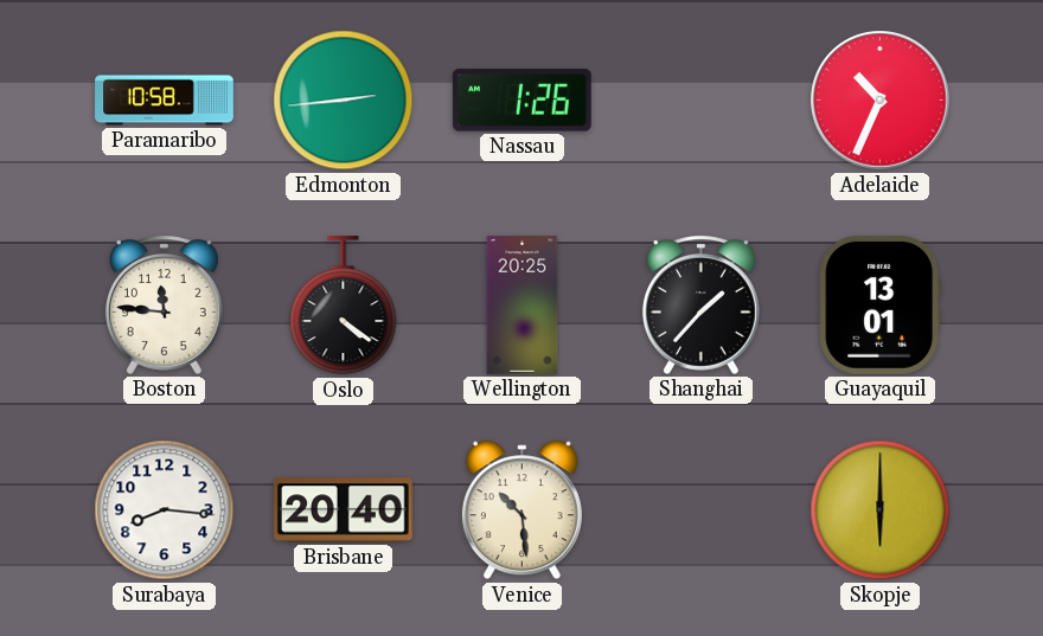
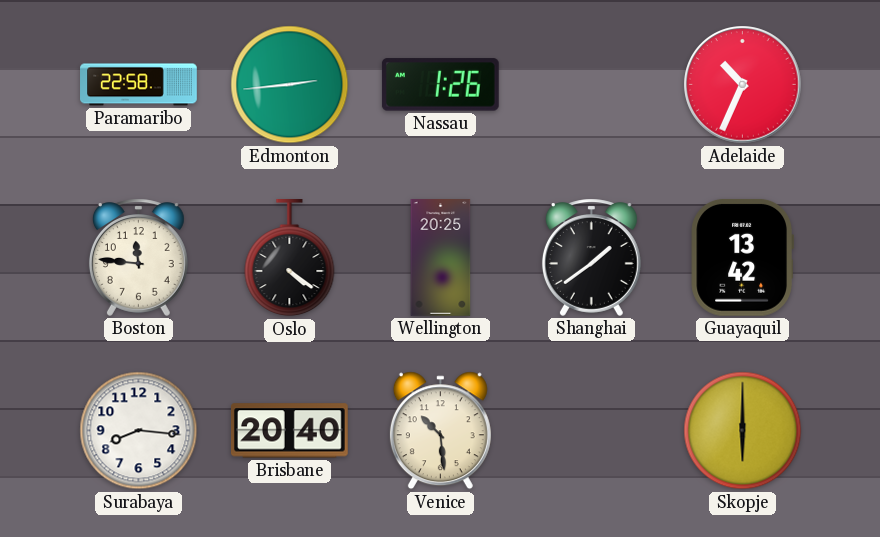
Paramaribo: 10:58 -> 22:58 (139, 85)
Shanghai: 1:37 -> 1:39 (591, 257)
Guayaquil: 13:01 -> 13:42 (742, 257)
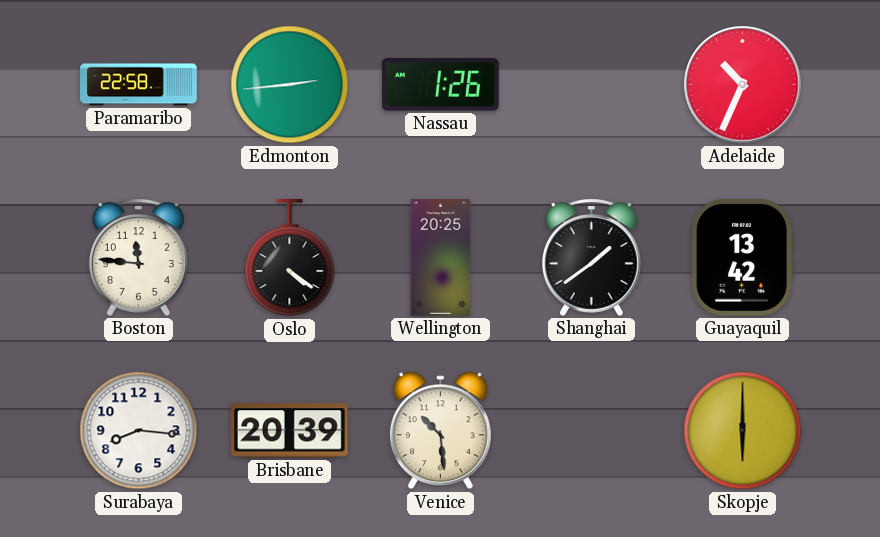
Brisbane: 20:40 -> 20:39 (290, 431)
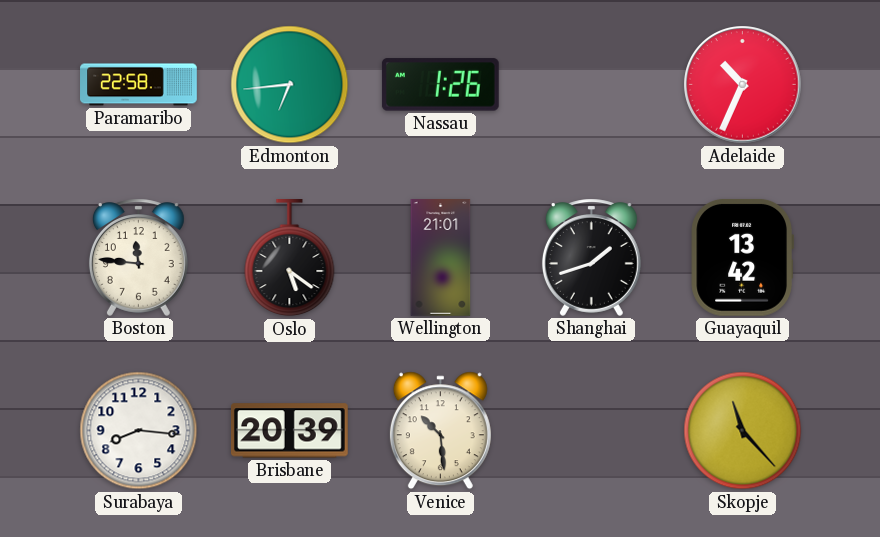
Edmonton: 2:44 -> 6:44 (290, 85)
Oslo: 4:21 -> 5:21 (290, 259)
Wellington: 20:25 -> 21:01 (441, 258)
Shanghai: 1:39 -> 1:42 (591, 257)
Skopje: 6:00 -> 11:23 (743, 431)
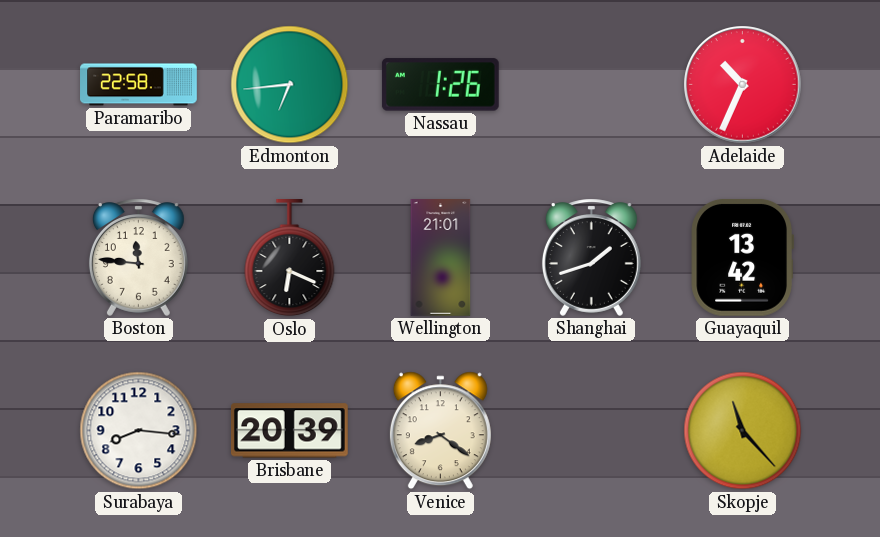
Oslo: 5:21 -> 6:19 (290, 259)
Venice: 10:29 -> 8:21 (440, 431)
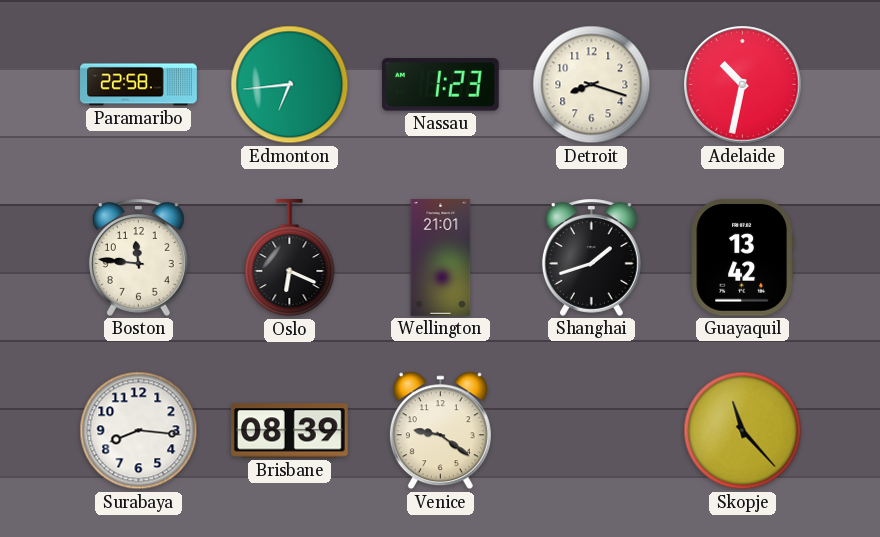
Nassau: 1:26 -> 1:23 (440, 85)
Detroit: none -> 8:18 (592, 85)
Adelaide: 10:34 -> 10:32 (743, 85)
Brisbane: 20:39 -> 08:39 (290, 431)
Venice: 8:21 -> 9:21 (440, 431)
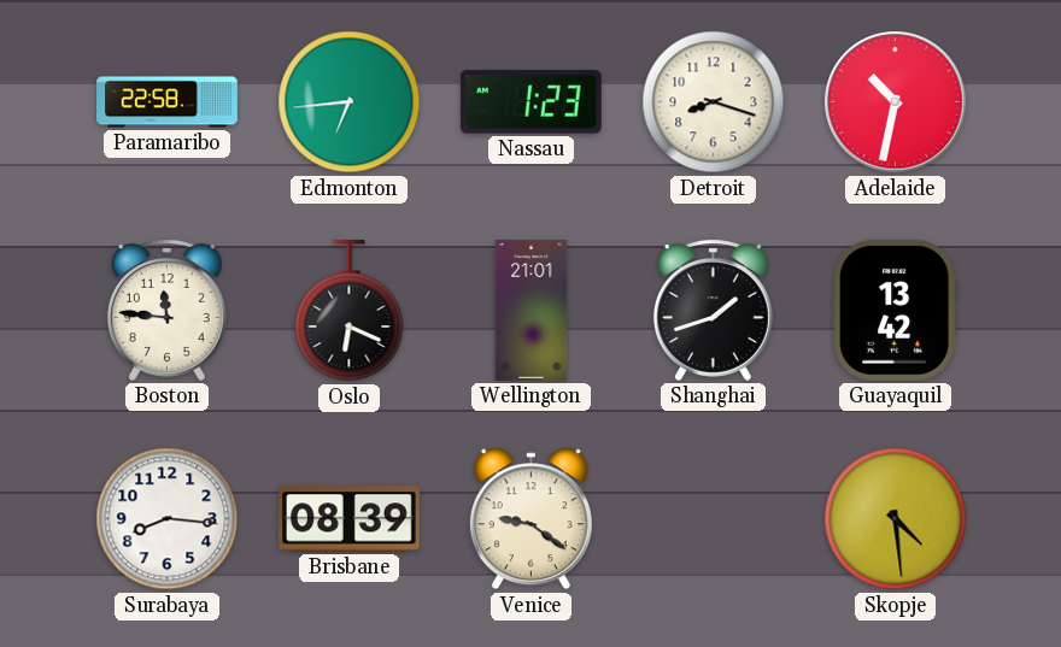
Skopje: 11:23 -> 4:29 (896, 519)
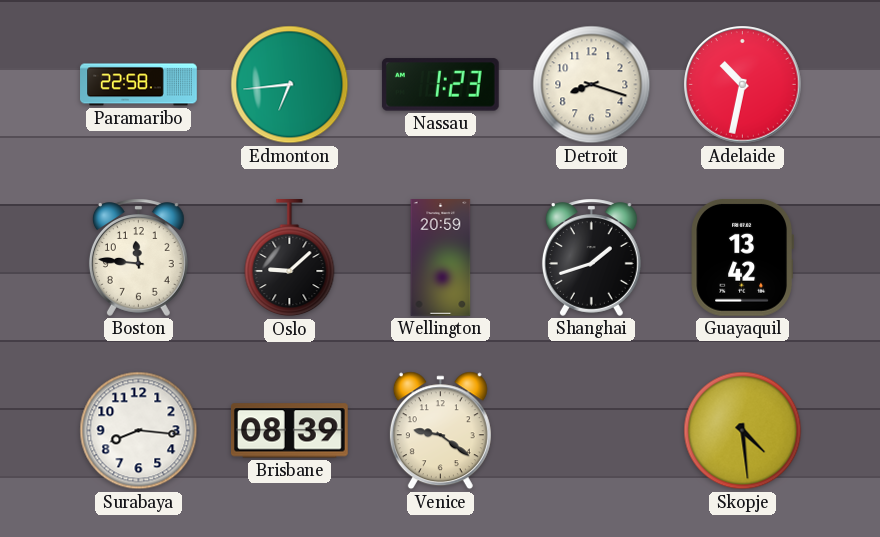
Oslo: 6:19 -> 9:08 (290, 259)
Wellington: 21:01 -> 20:59 (441, 258)
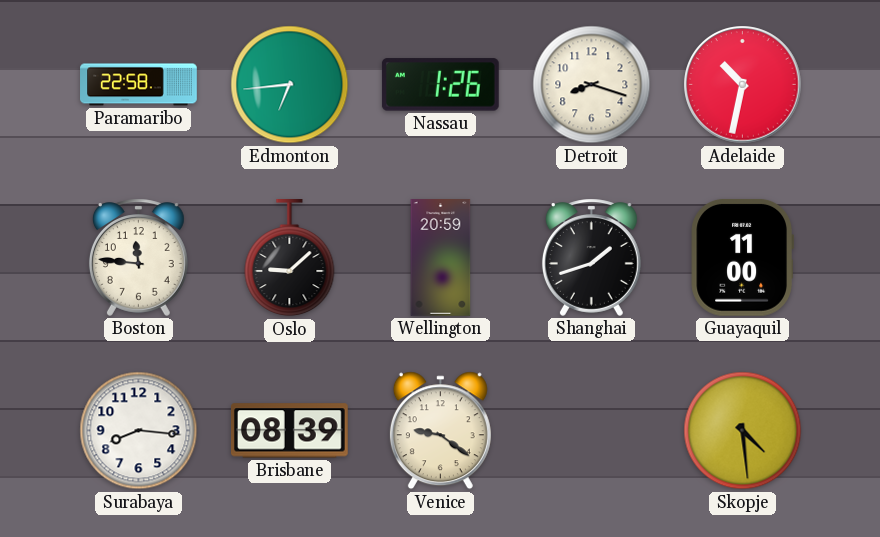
Nassau: 1:23 -> 1:26 (440, 85)
Guayaquil: 13:42 -> 11:00 (742, 257)
